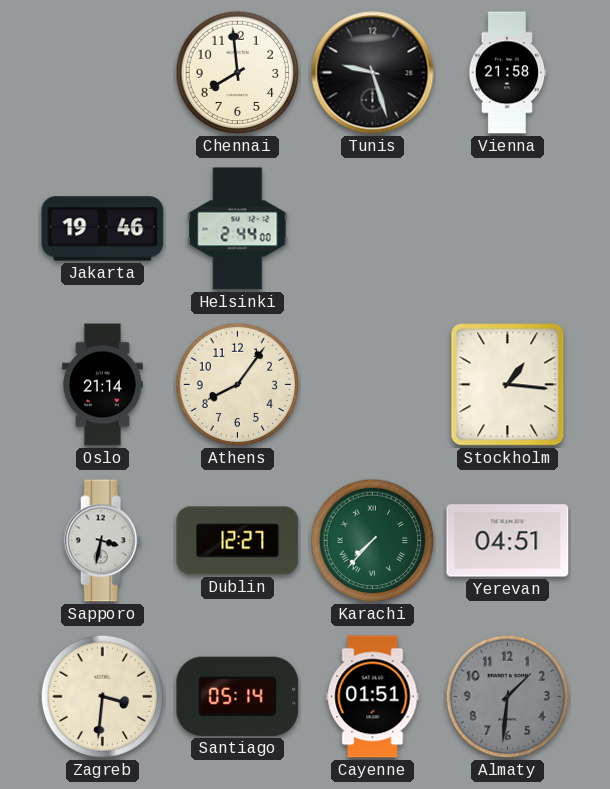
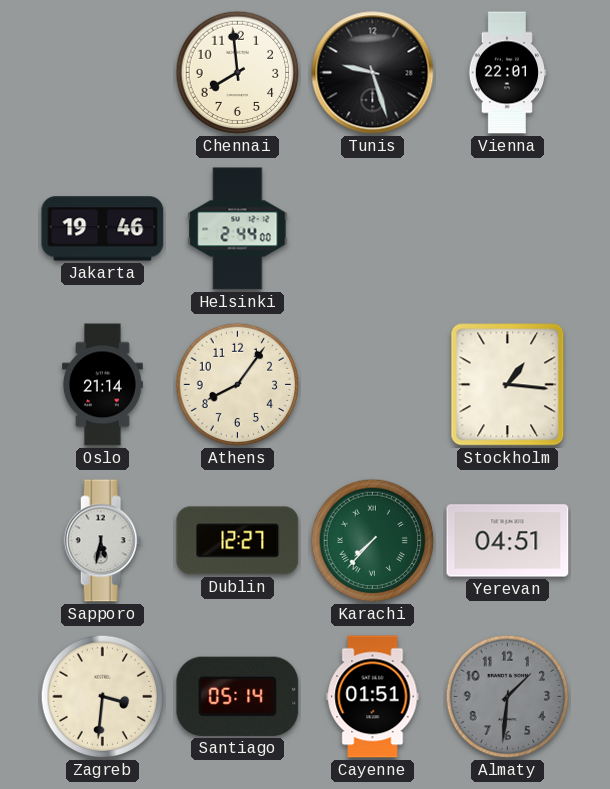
Vienna: 21:58 -> 22:01 (507, 73)
Sapporo: 3:32 -> 5:32 (103, 541)
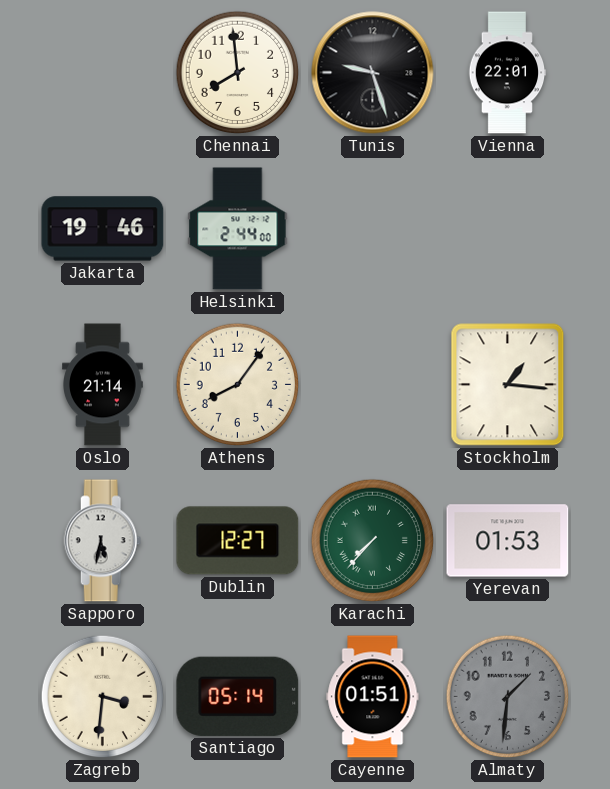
Yerevan: 04:51 -> 01:53 (508, 541)
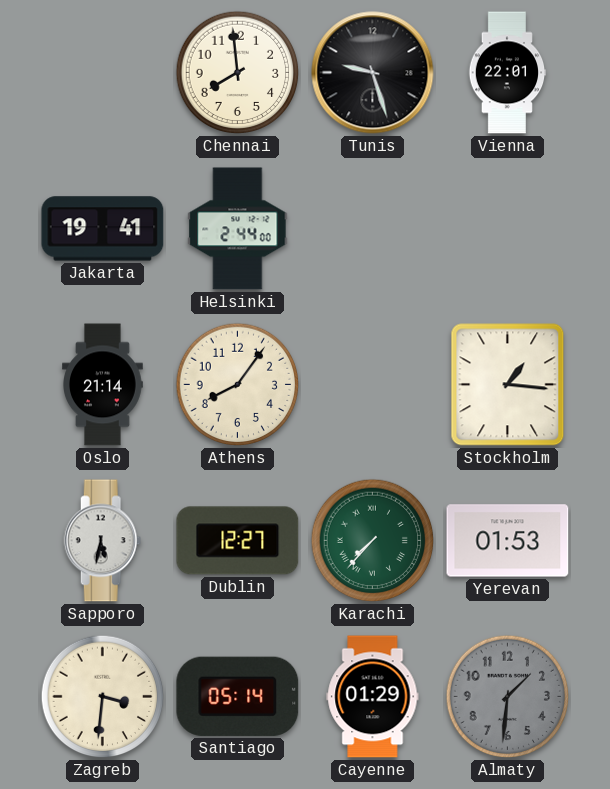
Jakarta: 19:46 -> 19:41 (103, 229)
Cayenne: 01:51 -> 01:29 (373, 697)
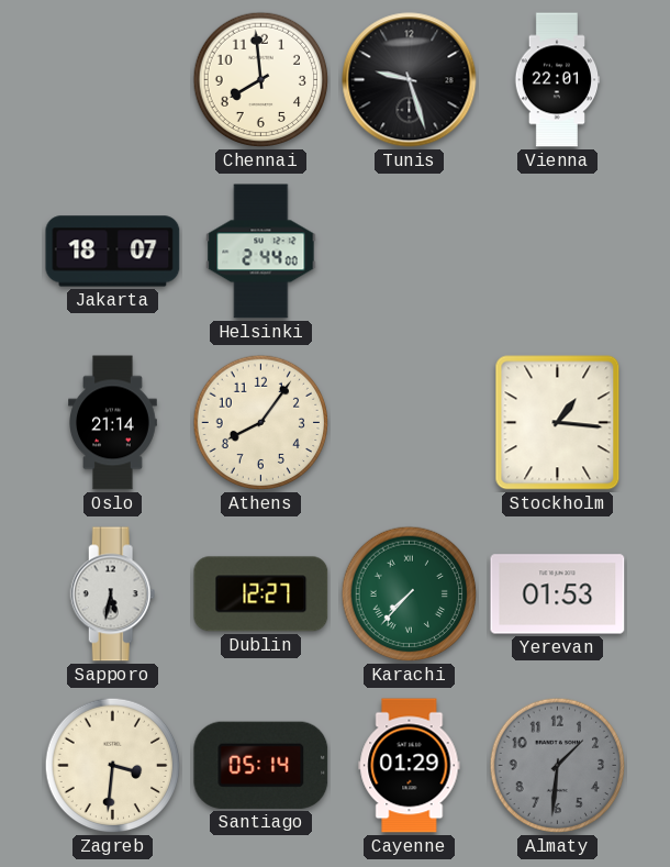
Jakarta: 19:41 -> 18:07 (113, 252)
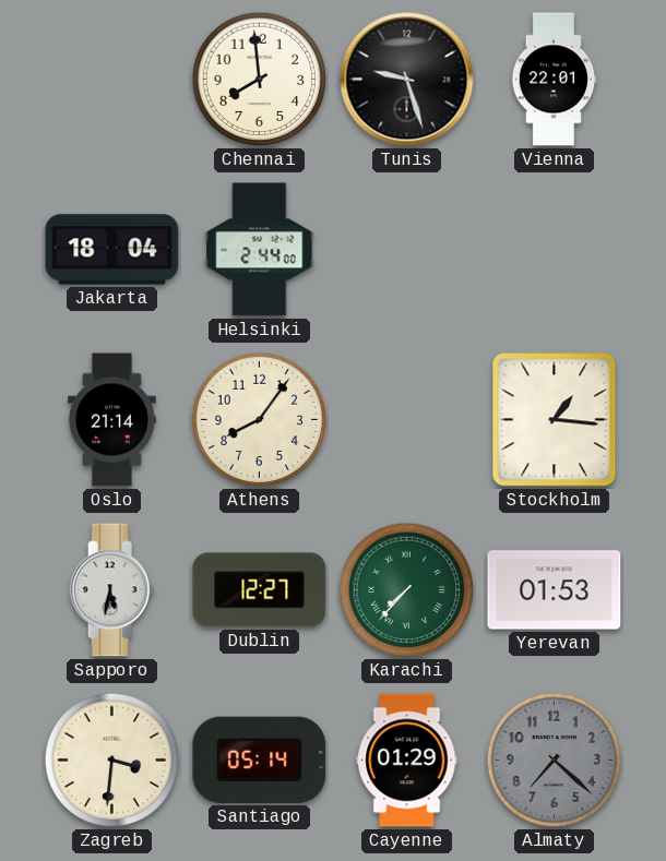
Jakarta: 18:07 -> 18:04 (112, 250)
Almaty: 1:31 -> 7:22 (555, 761)
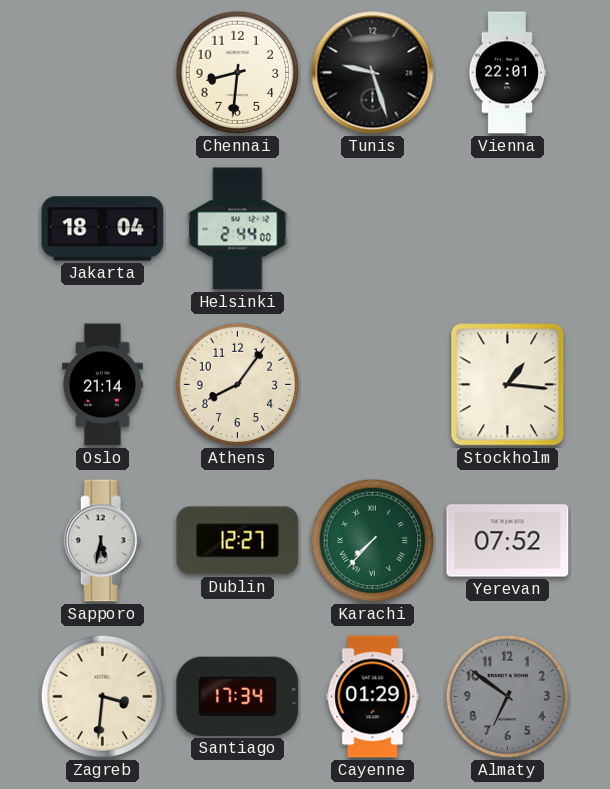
Chennai: 7:59 -> 8:31 (238, 73)
Yerevan: 01:53 -> 07:52 (508, 541)
Santiago: 05:14 -> 17:34 (238, 696)
Almaty: 7:22 -> 6:51 (508, 697)
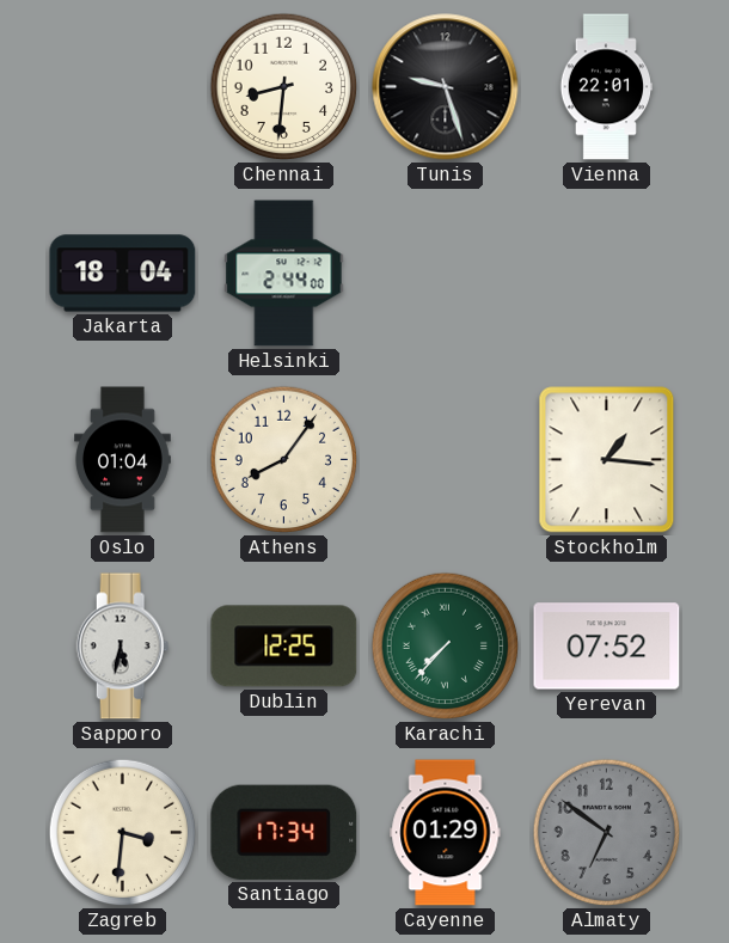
Oslo: 21:14 -> 01:04 (123, 460)
Dublin: 12:27 -> 12:25 (284, 647)
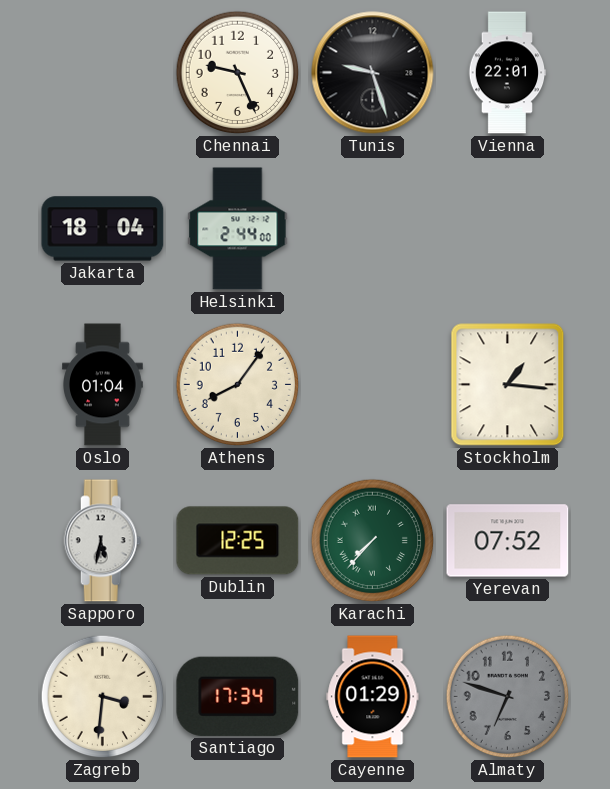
Chennai: 8:31 -> 9:26 (238, 73)
Almaty: 6:51 -> 6:48 (508, 697)
